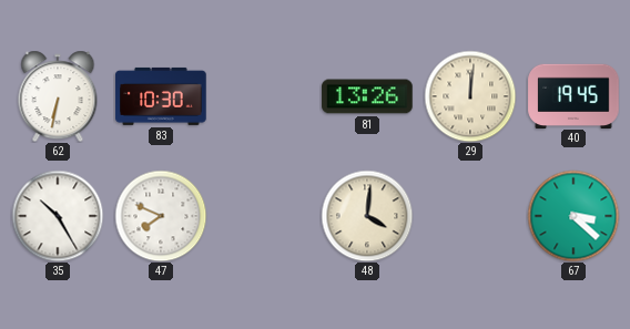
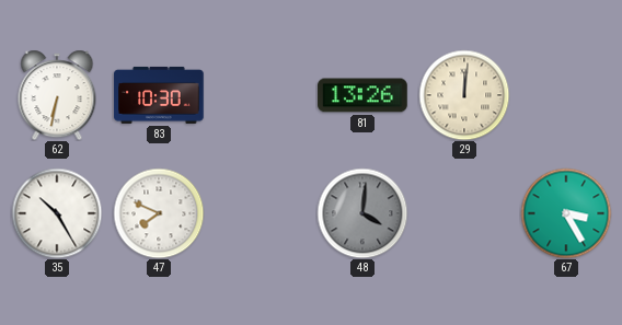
40: 19:45 -> none (573, 95)
48 dial: cream -> grey (362, 213)
67: 3:22 -> 3:25 (566, 213)
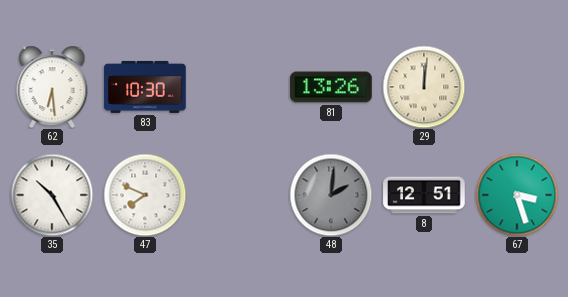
62: 6:32 -> 6:29 (52, 87)
48: 4:01 -> 2:01 (331, 195)
8: none -> 12:51 (424, 195)
67: 3:25 -> 3:27 (517, 195)
